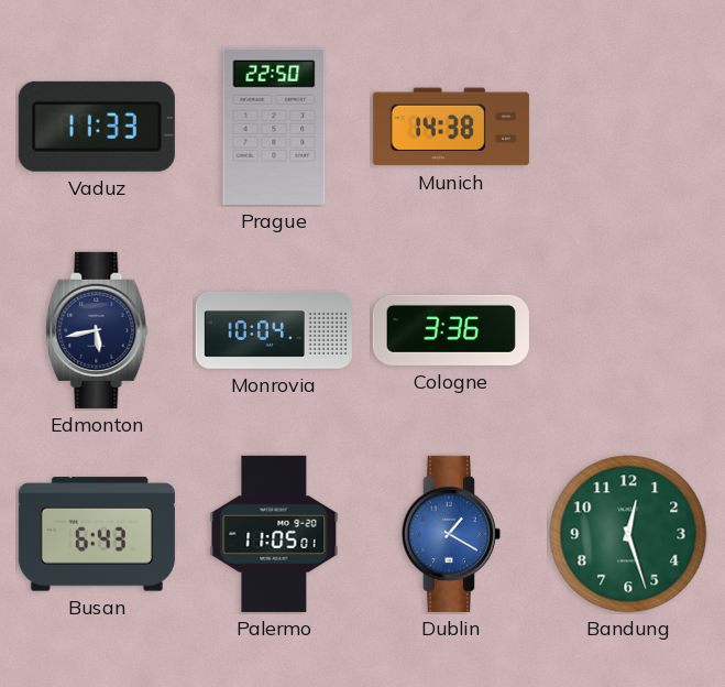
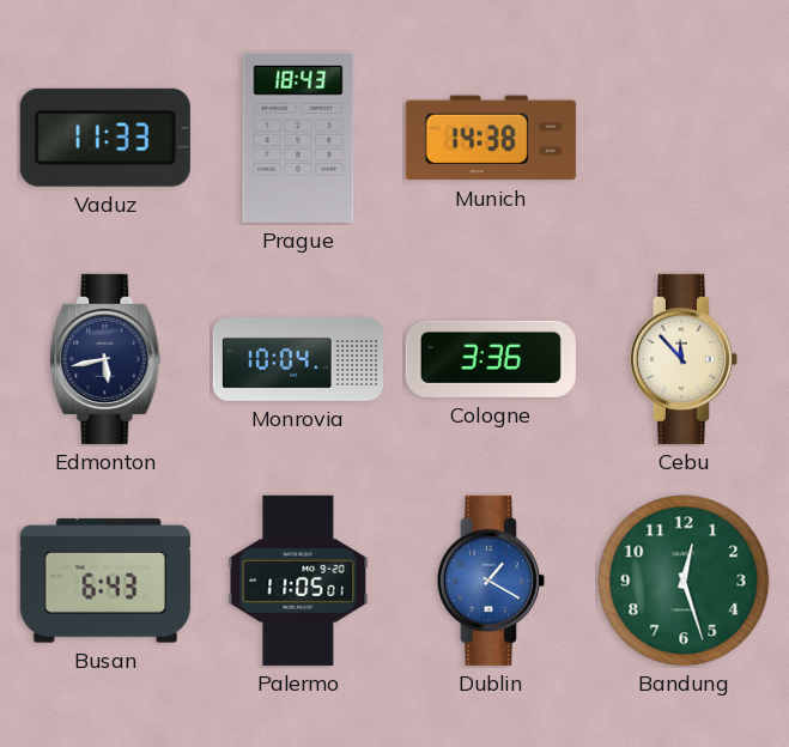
Prague: 22:50 -> 18:43 (298, 138)
Cebu: none -> 11:53 (684, 359)
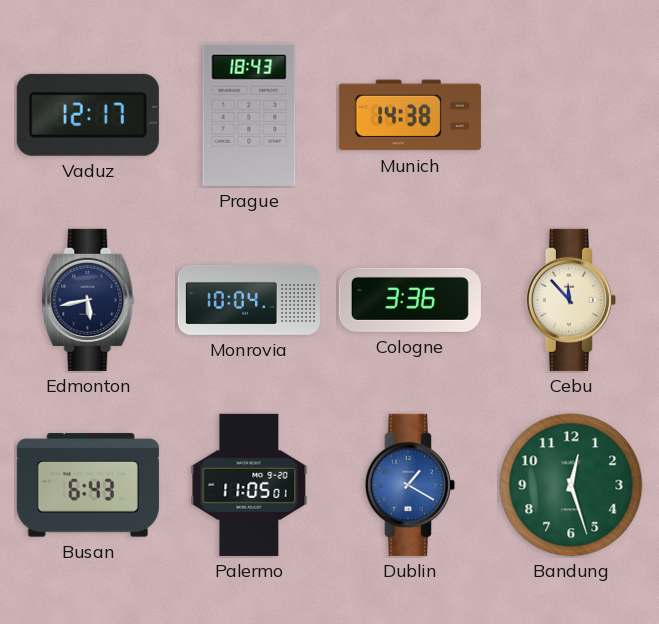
Vaduz: 11:33 -> 12:17 (88, 115)
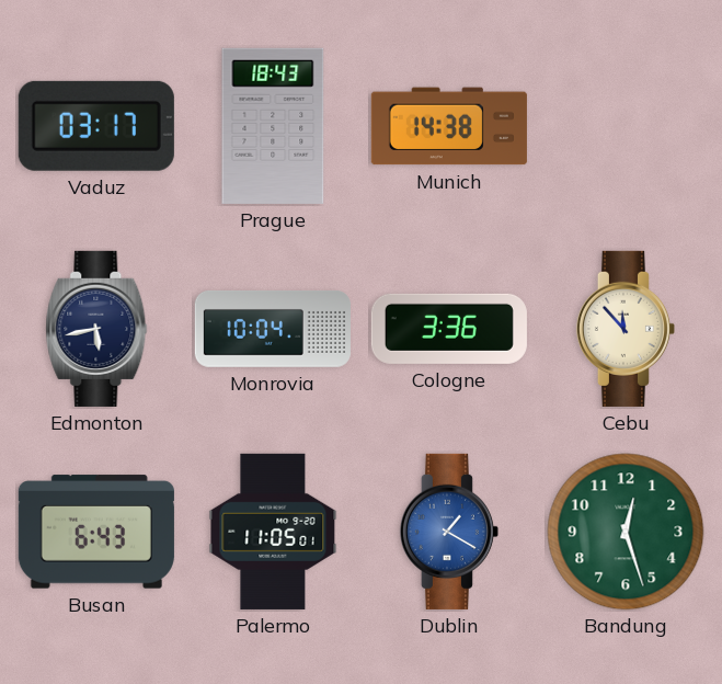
Vaduz: 12:17 -> 03:17 (96, 126)
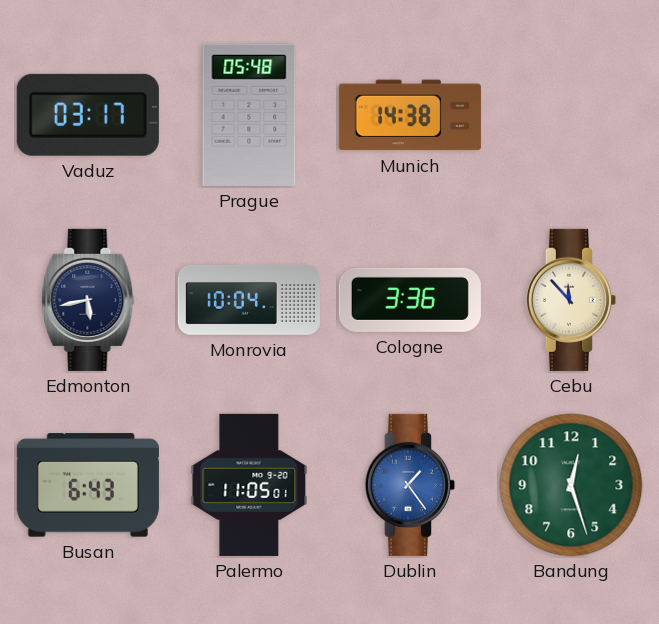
Prague: 18:43 -> 05:48 (249, 115)
Dublin: 1:20 -> 1:24 (410, 485)
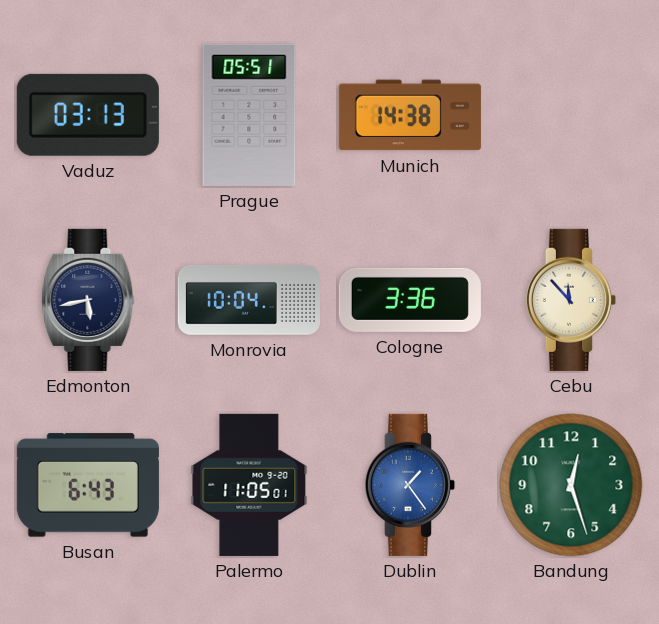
Vaduz: 03:17 -> 03:13 (88, 115)
Prague: 05:48 -> 05:51 (249, 115)
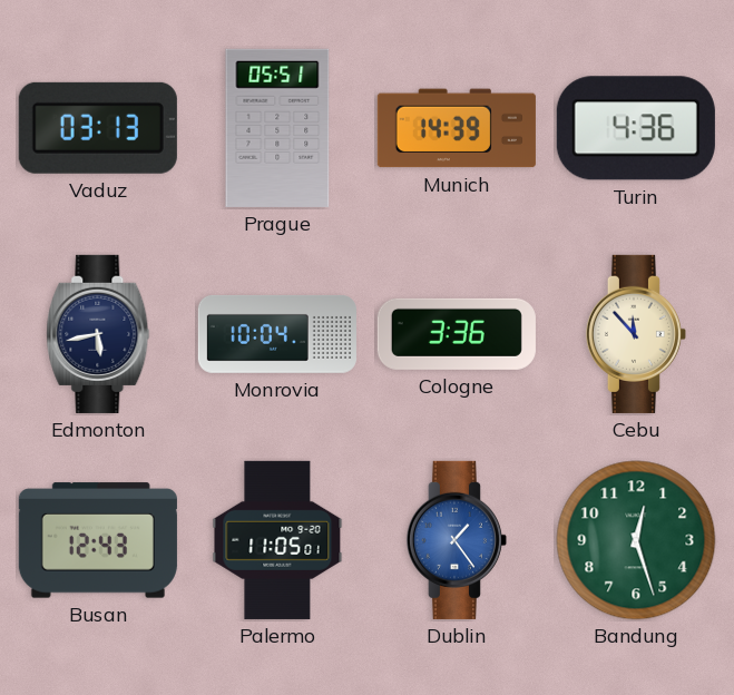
Munich: 14:38 -> 14:39 (457, 128)
Turin: none -> 4:36 (636, 128)
Busan: 6:43 -> 12:43 (98, 540)
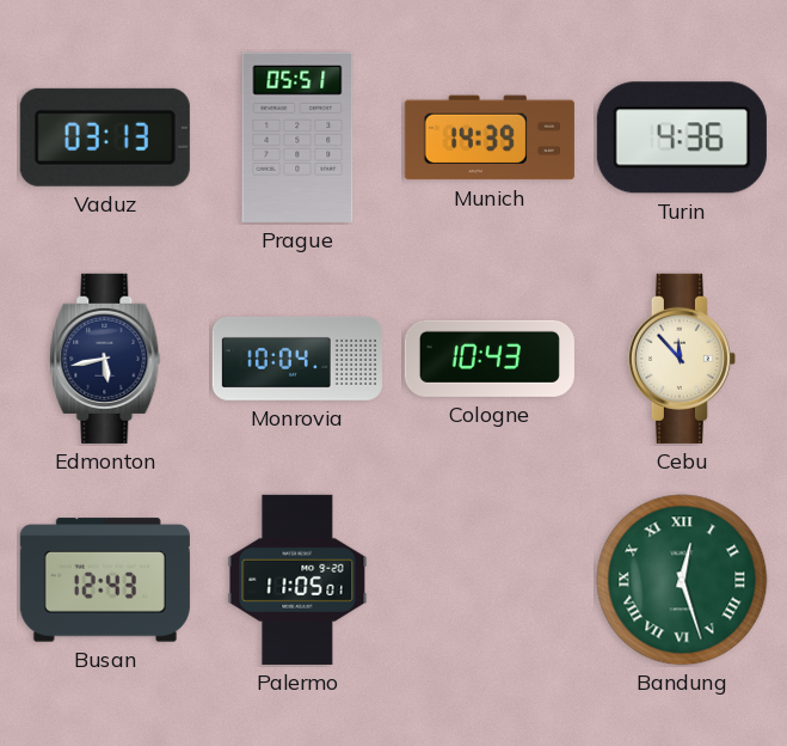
Cologne: 3:36 -> 10:43 (490, 359)
Dublin: 1:24 -> none (457, 540)
Bandung numerals: Arabic -> Roman (682, 580)
